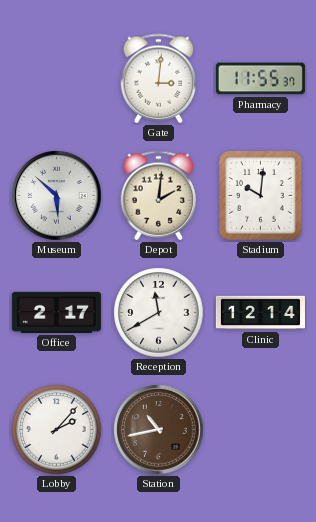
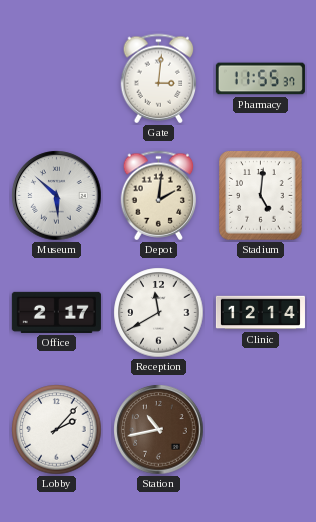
Stadium: 10:01 -> 5:01 (261, 196)
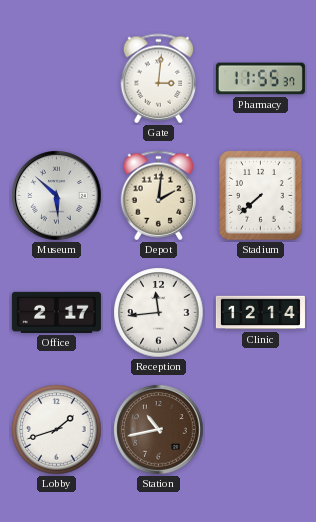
Stadium: 5:01 -> 7:38 (261, 196)
Reception: 11:40 -> 11:44 (159, 313)
Lobby: 2:07 -> 1:42 (57, 430)
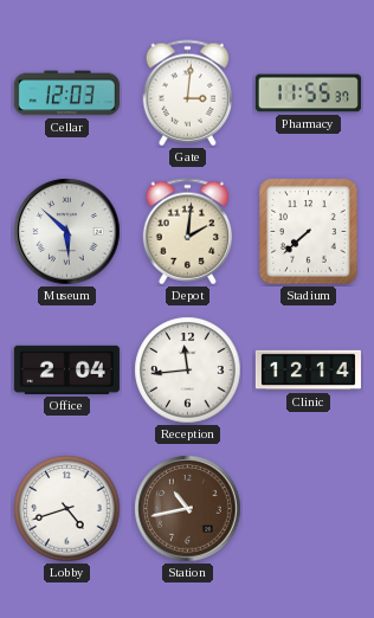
Cellar: none -> 12:03 (66, 94)
Office: 2:17 -> 2:04 (66, 369)
Lobby: 1:42 -> 4:42 (67, 509)
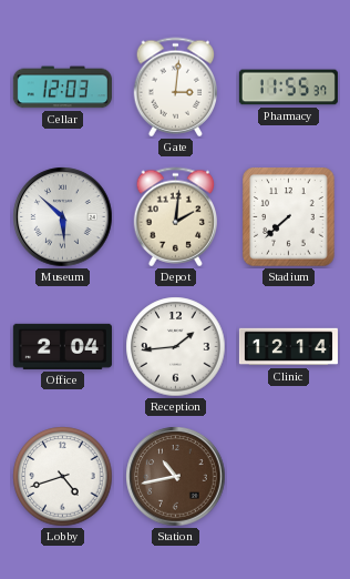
Reception: 11:44 -> 1:44 (176, 347)
